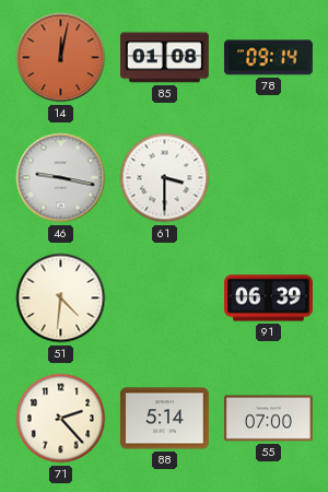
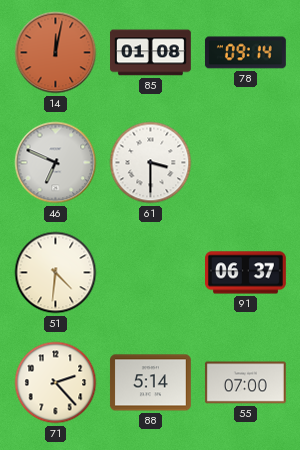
46: 9:17 -> 6:49 (56, 163)
91: 06:39 -> 06:37 (246, 273)
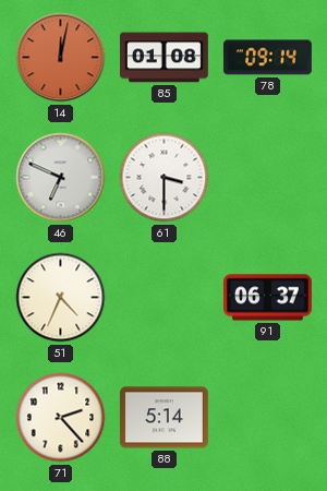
51: 4:31 -> 4:34 (61, 298)
55: 07:00 -> none (245, 383)
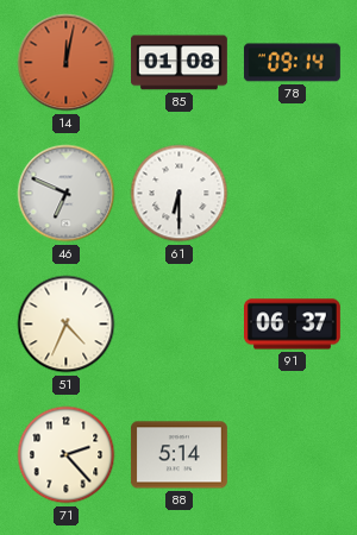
61: 3:30 -> 6:30 (180, 194)
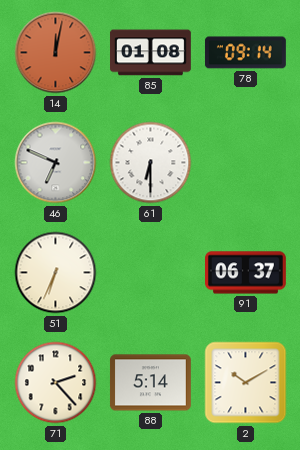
51: 4:34 -> 6:34 (56, 273)
2: none -> 10:10 (246, 383)
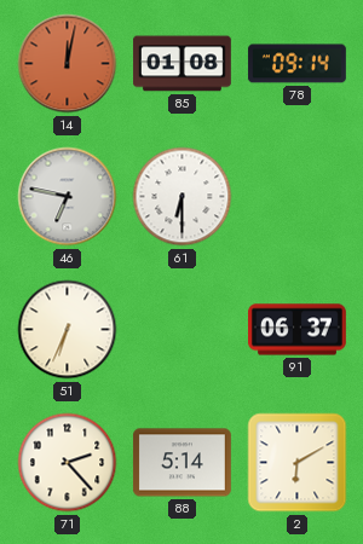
46: 6:49 -> 6:47 (68, 197)
2: 10:10 -> 6:10 (298, 463)
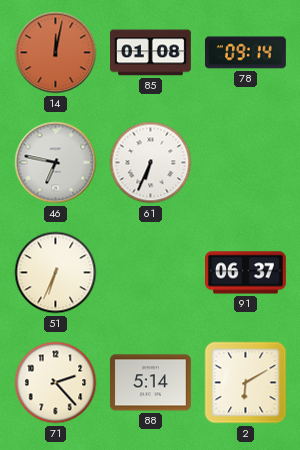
61: 6:30 -> 6:34 (151, 163)
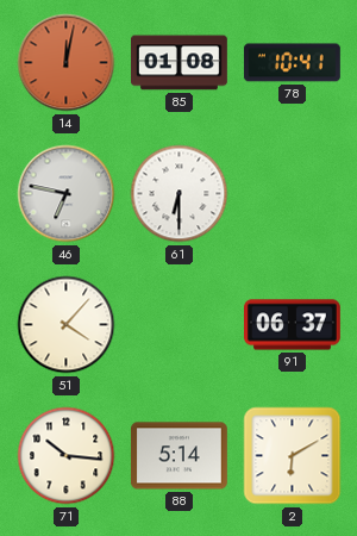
78: 09:14 -> 10:41 (292, 63)
61: 6:34 -> 6:30 (180, 194)
51: 6:34 -> 4:07 (67, 325)
71: 2:23 -> 10:16 (67, 456)
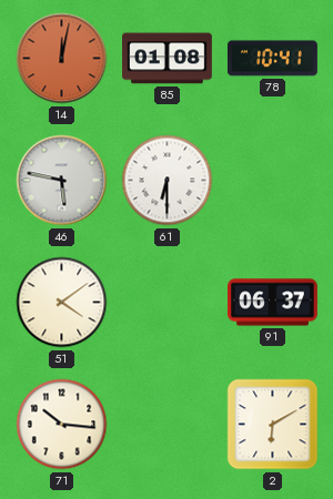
46: 6:47 -> 5:47 (62, 181)
51: 4:07 -> 4:09 (62, 303)
88: 5:14 -> none (178, 456)
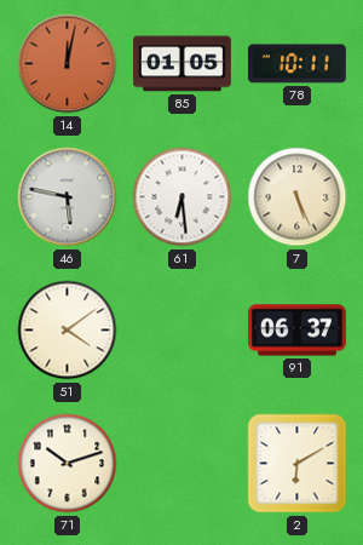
85: 01:08 -> 01:05 (183, 64)
78: 10:41 -> 10:11 (296, 64)
61: 6:30 -> 6:29 (183, 197)
7: none -> 5:26 (298, 197)
71: 10:16 -> 10:12 (68, 464)
